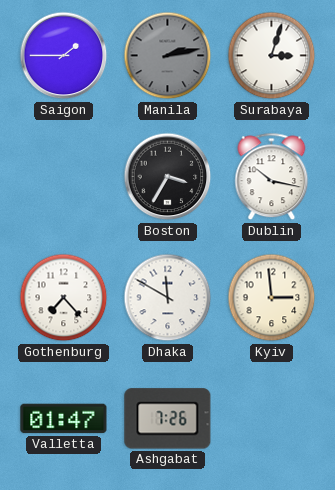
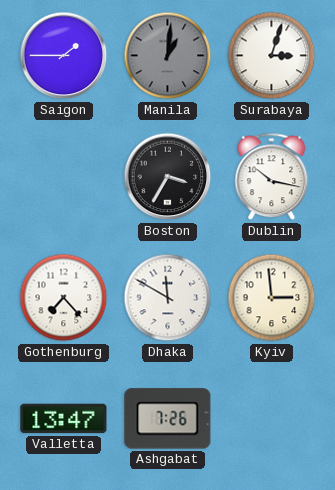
Manila: 2:13 -> 1:01 (168, 56)
Valletta: 01:47 -> 13:47 (64, 419)
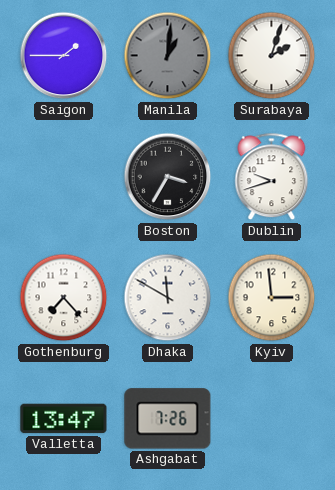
Surabaya: 3:03 -> 2:03 (272, 56)
Dublin: 10:17 -> 9:42 (272, 177)
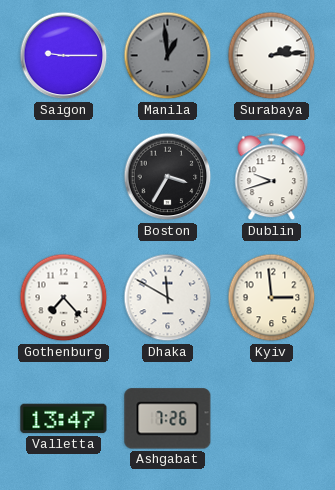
Saigon: 1:45 -> 9:15 (64, 56)
Manila: 1:01 -> 12:59 (168, 56)
Surabaya: 2:03 -> 2:14 (272, 56)
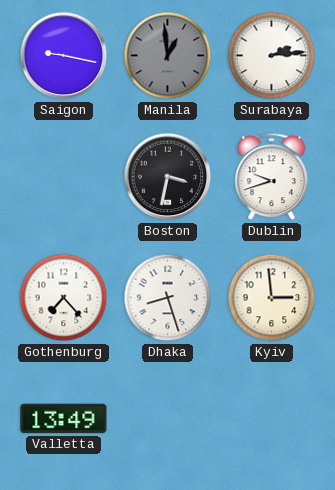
Saigon: 9:15 -> 9:17 (64, 56)
Boston: 3:35 -> 3:32 (168, 177)
Dhaka: 11:50 -> 8:27 (168, 298)
Valletta: 13:47 -> 13:49 (64, 419)
Ashgabat: 7:26 -> none (168, 419)
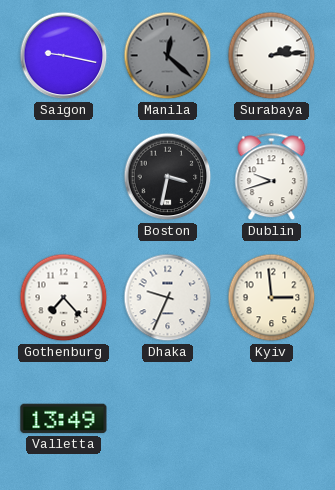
Manila: 12:59 -> 12:22 (168, 56)
Dhaka: 8:27 -> 9:34 (168, 298)
